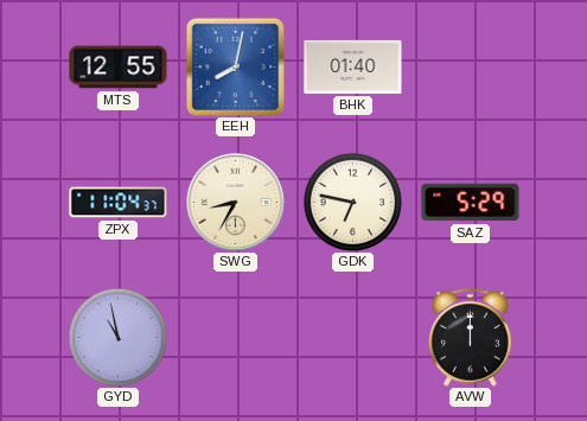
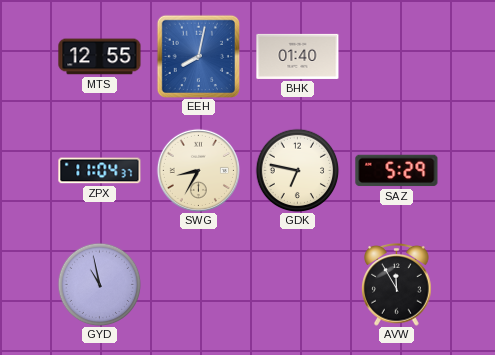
AVW: 12:00 -> 11:55 (397, 285)
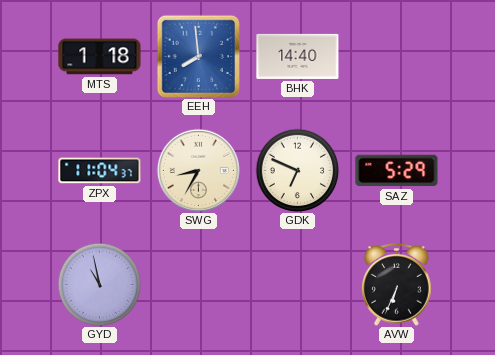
MTS: 12:55 -> 1:18 (100, 57)
EEH: 8:02 -> 7:59 (198, 56)
BHK: 01:40 -> 14:40 (298, 56)
GDK: 6:47 -> 6:49 (297, 170)
AVW: 11:55 -> 6:34 (397, 285)
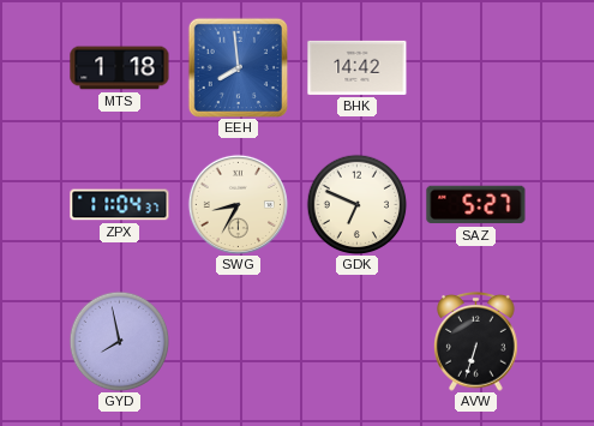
BHK: 14:40 -> 14:42 (358, 67)
SAZ: 5:29 -> 5:27 (476, 205)
GYD: 10:58 -> 7:58 (119, 341)
AVW: 6:34 -> 6:33 (476, 342)
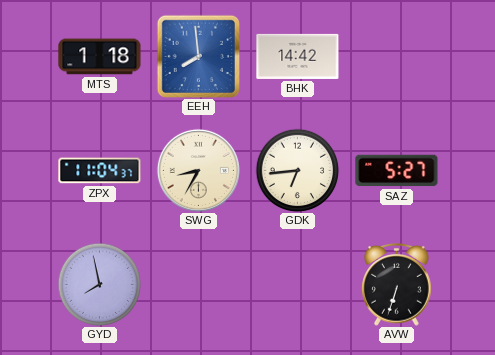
GDK: 6:49 -> 6:44 (297, 170)
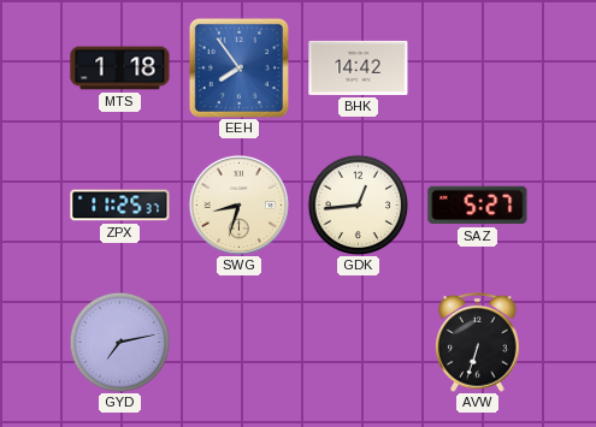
EEH: 7:59 -> 7:54 (238, 67)
ZPX: 11:04 -> 11:25 (120, 206)
SWG: 8:35 -> 8:33 (238, 204)
GDK: 6:44 -> 12:44 (358, 204)
GYD: 7:58 -> 7:13 (119, 342)
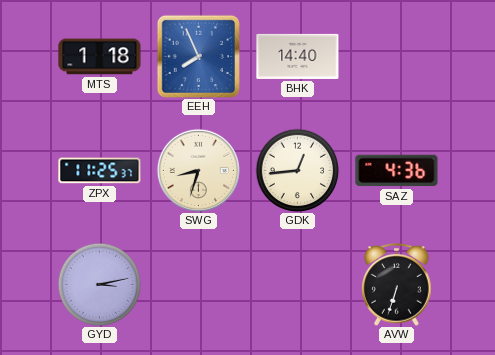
EEH: 7:54 -> 7:56 (198, 56)
BHK: 14:42 -> 14:40 (298, 56)
SAZ: 5:27 -> 4:36 (397, 171)
GYD: 7:13 -> 3:13 (99, 284)
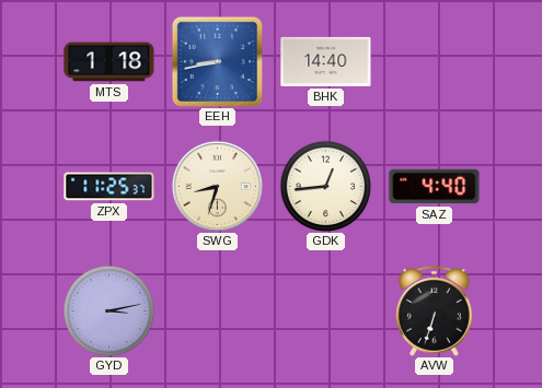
EEH: 7:56 -> 8:43 (217, 61)
SAZ: 4:36 -> 4:40 (435, 187)
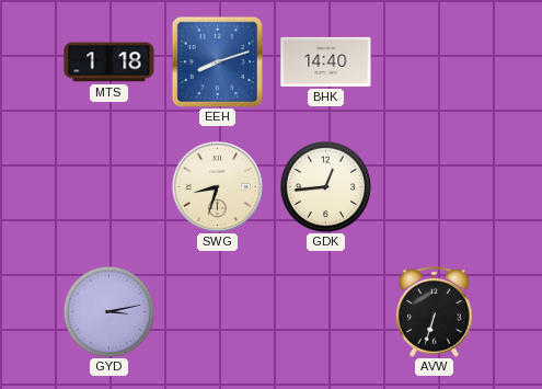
EEH: 8:43 -> 8:12 (217, 61)
ZPX: 11:25 -> none (109, 187)
SAZ: 4:40 -> none (435, 187)
